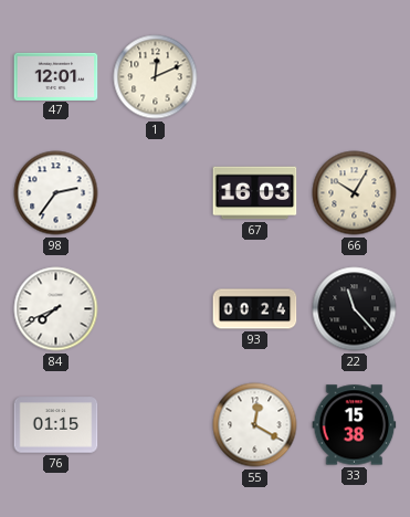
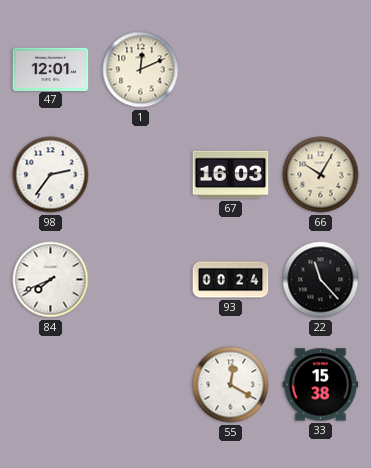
76: 01:15 -> none (56, 425)
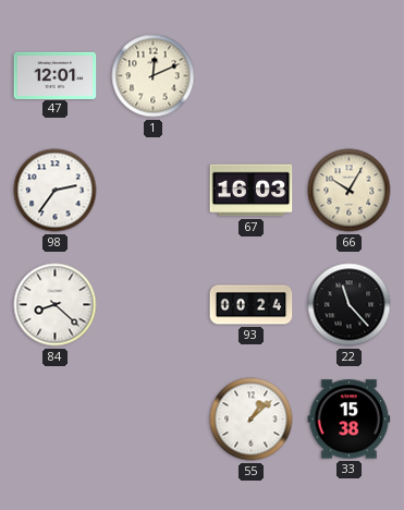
84: 7:41 -> 8:22 (56, 305)
55: 12:20 -> 1:08 (252, 420)
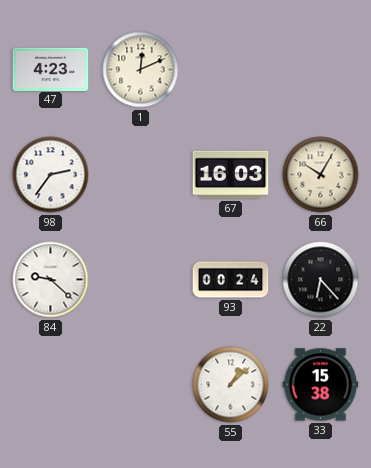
47: 12:01 -> 4:23 (51, 69)
84: 8:22 -> 9:22 (51, 280)
22: 11:23 -> 6:23 (321, 280)
